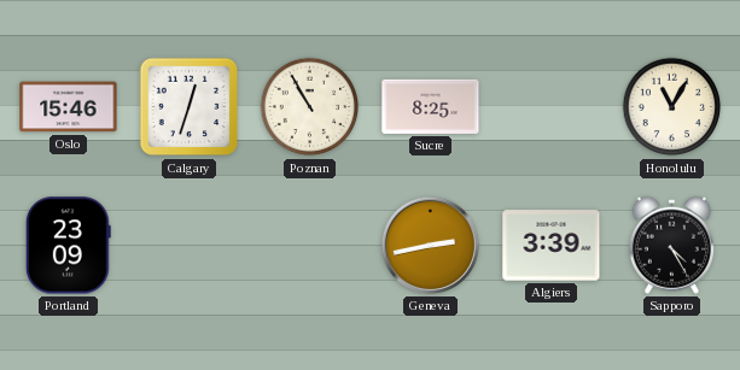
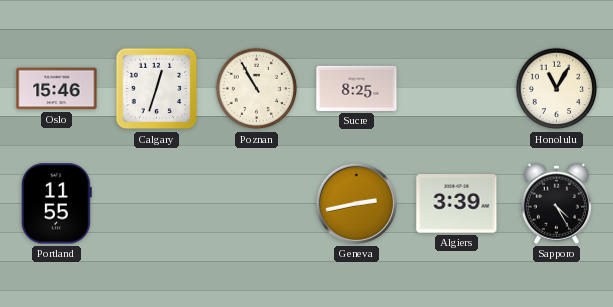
Portland: 23:09 -> 11:55 (56, 204)
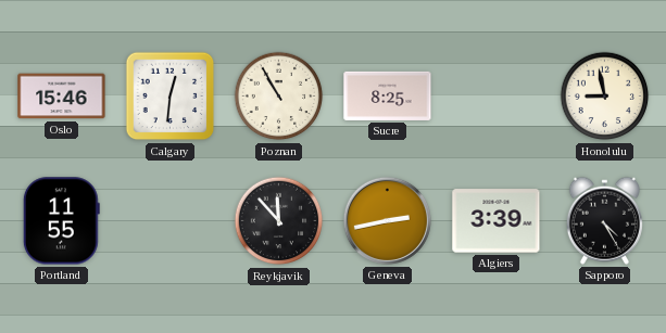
Calgary: 12:33 -> 12:31 (171, 97)
Honolulu: 11:05 -> 8:58 (605, 97)
Reykjavik: none -> 11:53 (279, 221)
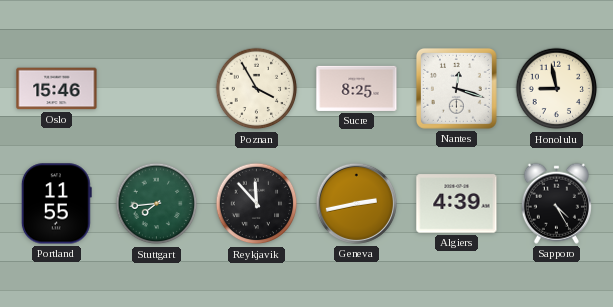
Calgary: 12:31 -> none (171, 97)
Poznan: 10:55 -> 3:55 (257, 89)
Nantes: none -> 12:18 (457, 89)
Stuttgart: none -> 7:44 (157, 204)
Algiers: 3:39 -> 4:39 (457, 204)
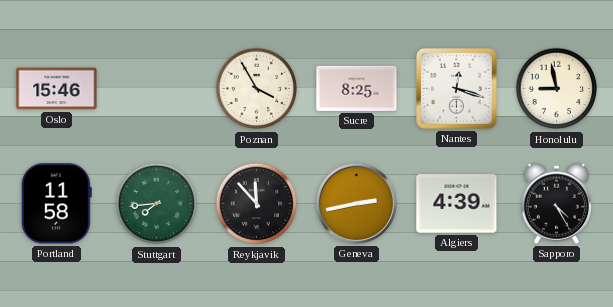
Portland: 11:55 -> 11:58 (56, 204)
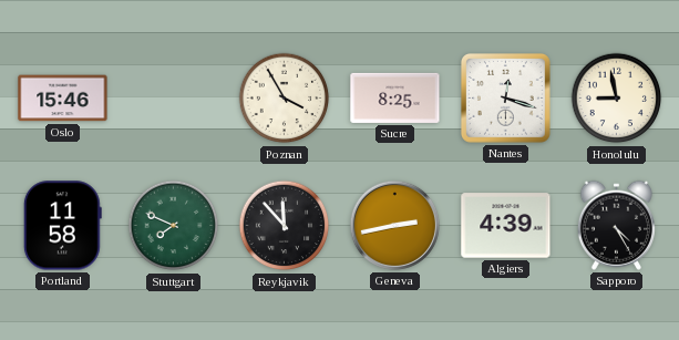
Stuttgart: 7:44 -> 7:49 (174, 226)
